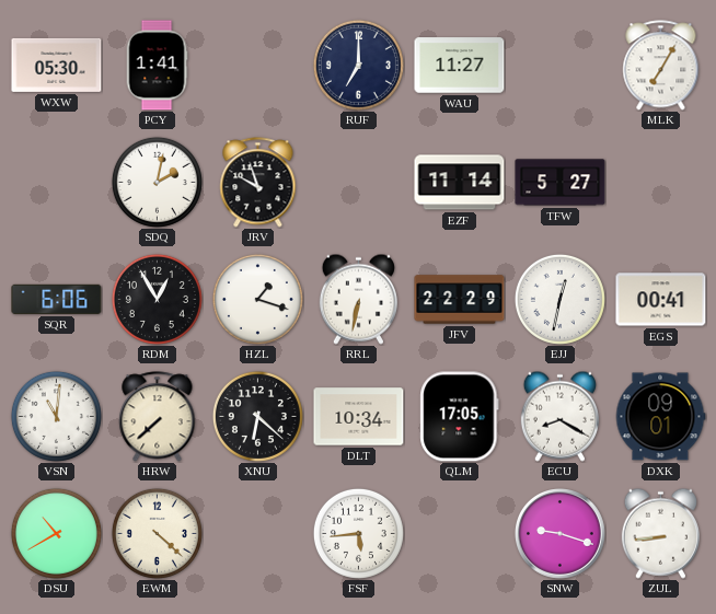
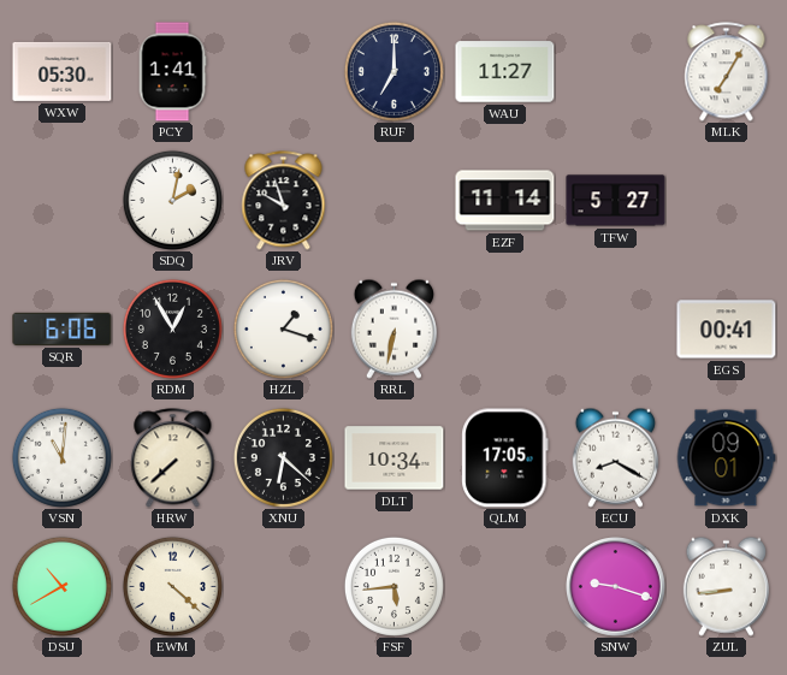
JFV: 22:29 -> none (460, 300)
EJJ: 12:32 -> none (559, 299)
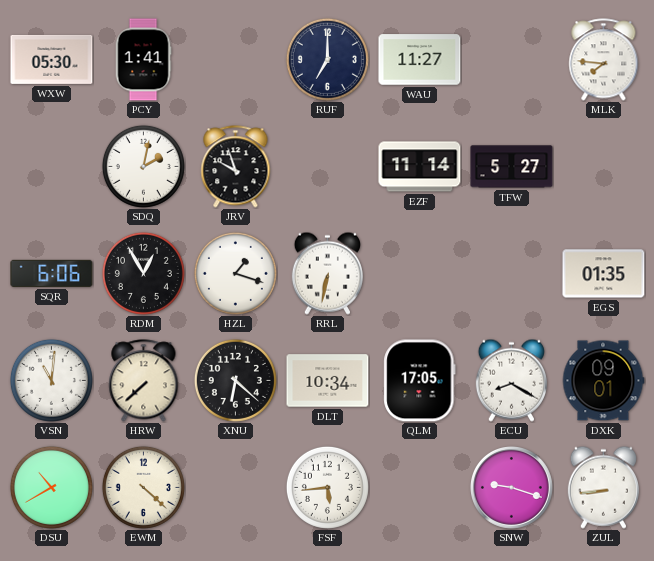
MLK: 7:05 -> 7:46 (604, 60)
EGS: 00:41 -> 01:35 (604, 274)
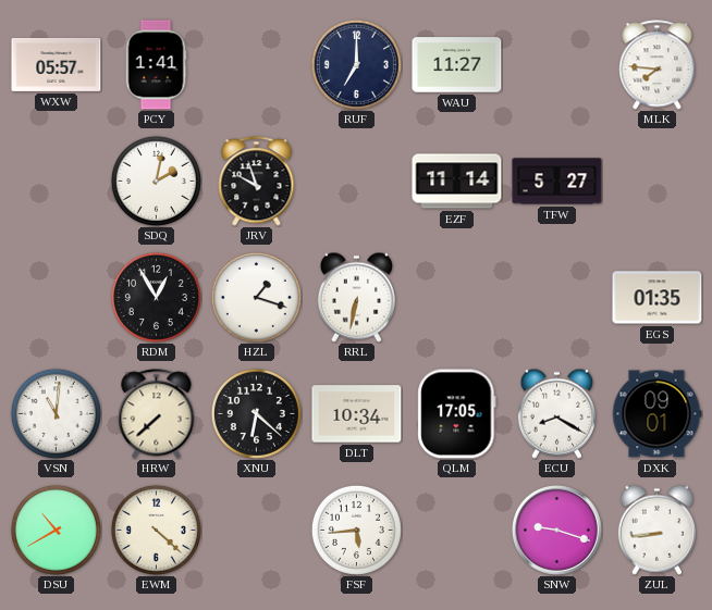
WXW: 05:30 -> 05:57 (57, 64)
SQR: 6:06 -> none (52, 273)
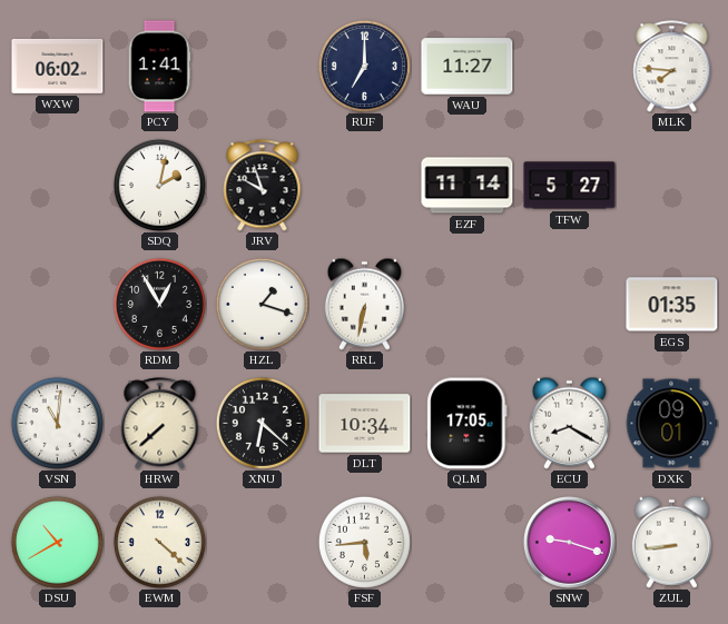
WXW: 05:57 -> 06:02 (58, 66)
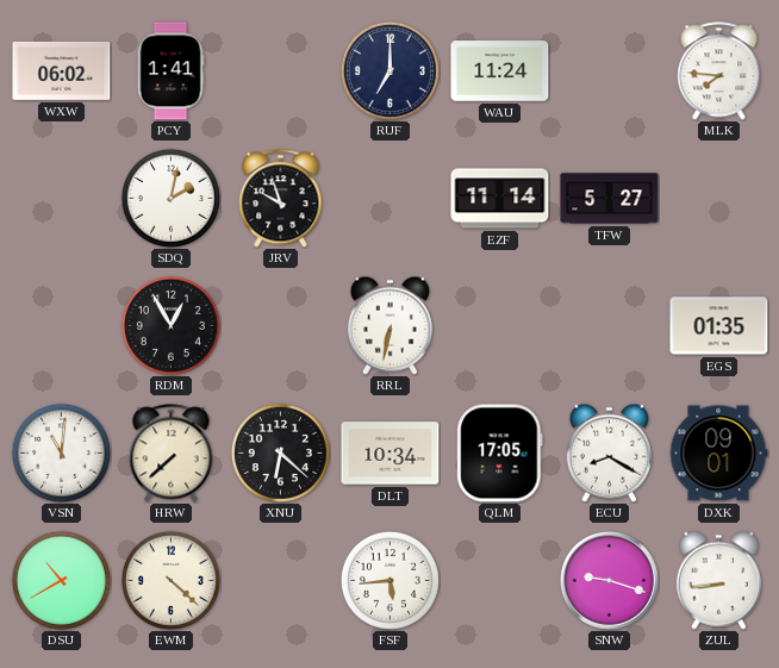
WAU: 11:27 -> 11:24 (500, 71)
HZL: 1:18 -> none (262, 304)
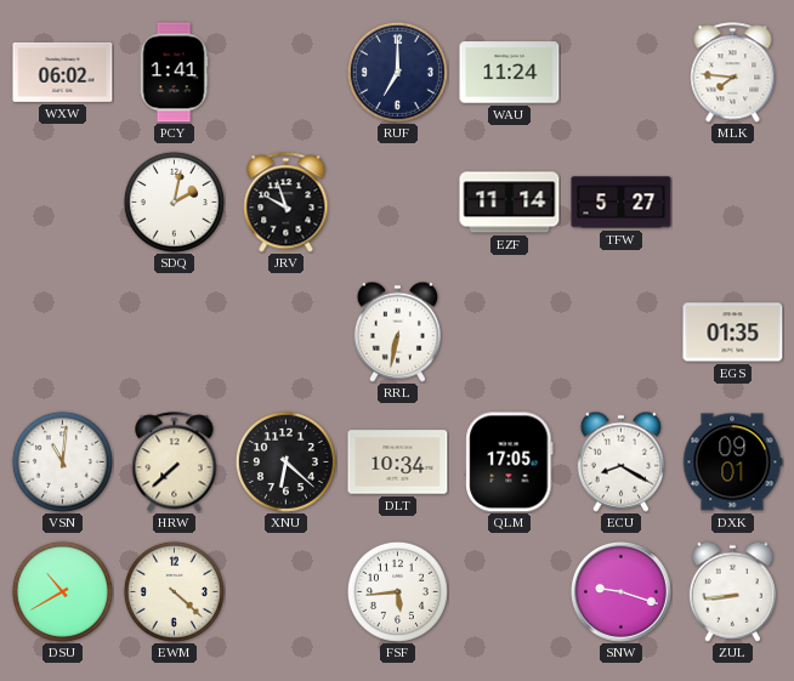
RDM: 12:55 -> none (170, 325)
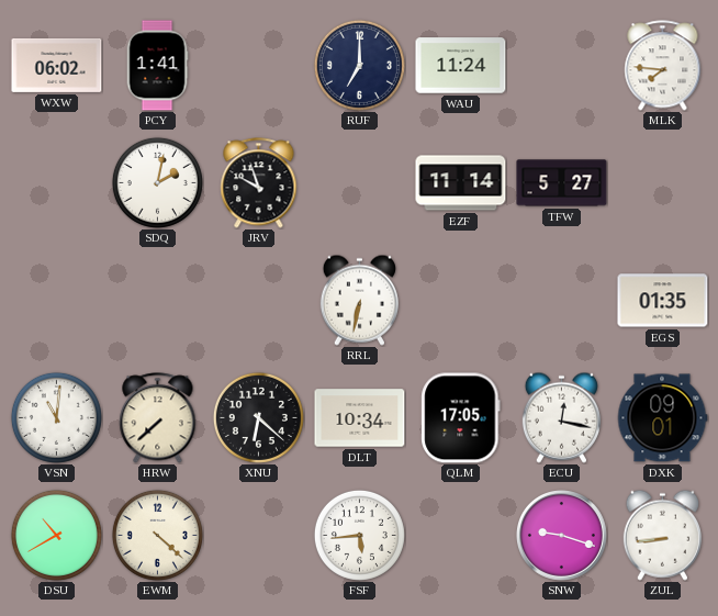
ECU: 8:20 -> 12:17 (561, 417)
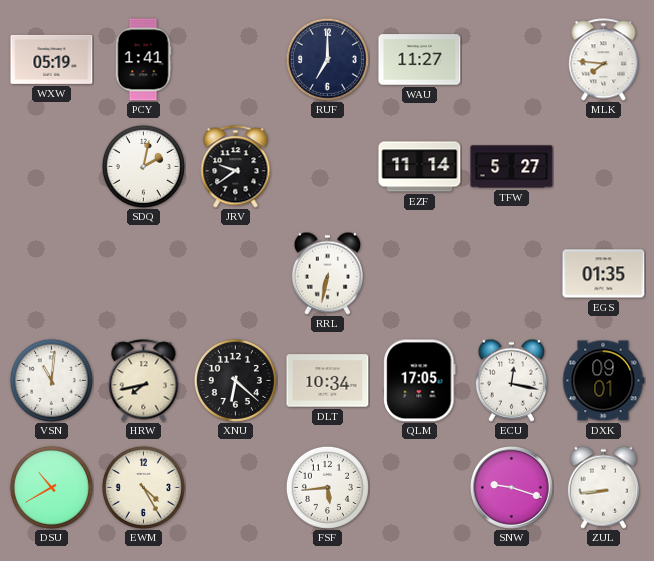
WXW: 06:02 -> 05:19 (52, 59)
WAU: 11:24 -> 11:27 (420, 60)
JRV: 9:57 -> 9:39 (236, 167)
HRW: 7:38 -> 7:43 (144, 381)
EWM: 4:22 -> 4:25 (143, 487)
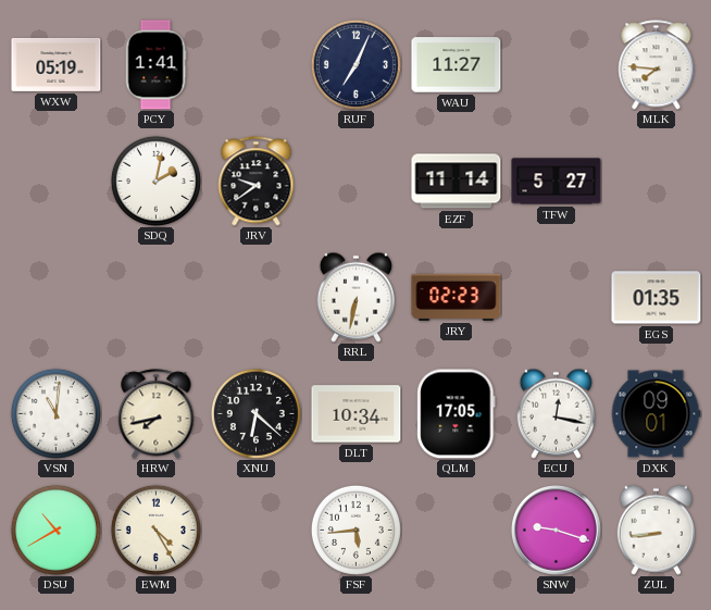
RUF: 7:00 -> 7:04 (355, 64)
JRY: none -> 02:23 (457, 297)
